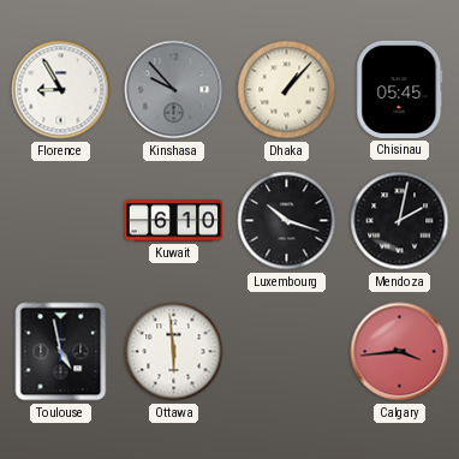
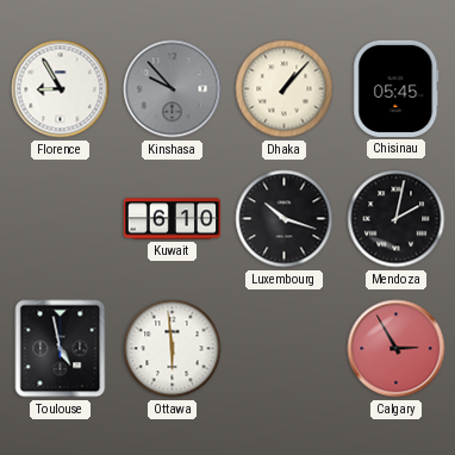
Calgary: 3:44 -> 2:55 (397, 349)
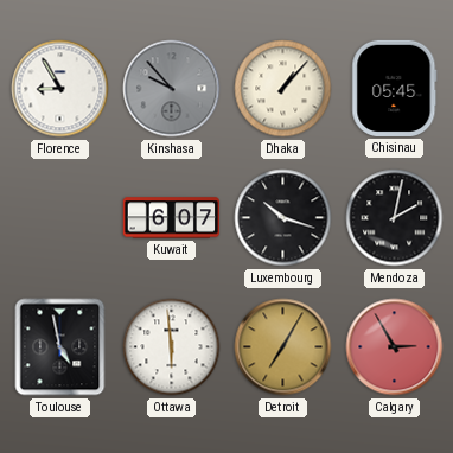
Kuwait: 6:10 -> 6:07 (171, 218)
Detroit: none -> 7:05 (283, 347)
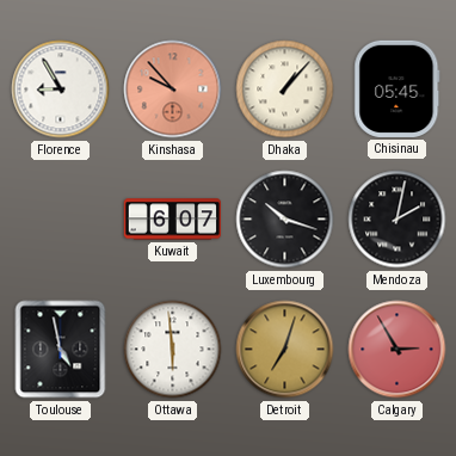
Kinshasa dial: grey -> salmon (173, 90)
Detroit: 7:05 -> 7:03 (285, 350)
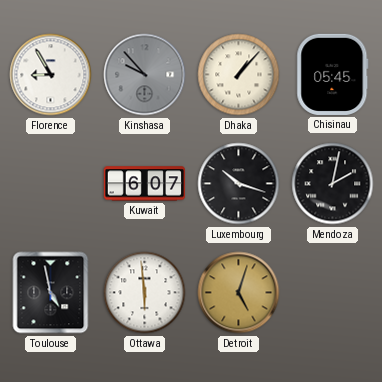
Kinshasa dial: salmon -> grey (145, 75)
Detroit: 7:03 -> 5:03 (239, 293)
Calgary: 2:55 -> none (398, 350)
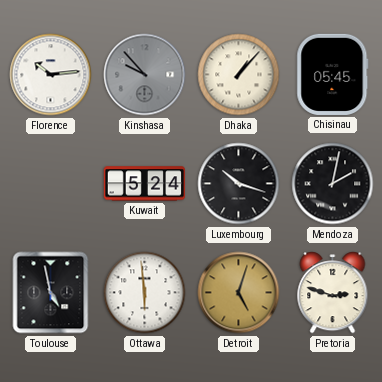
Florence: 8:55 -> 10:14 (51, 75)
Kuwait: 6:07 -> 5:24 (144, 184)
Pretoria: none -> 2:48 (333, 293)
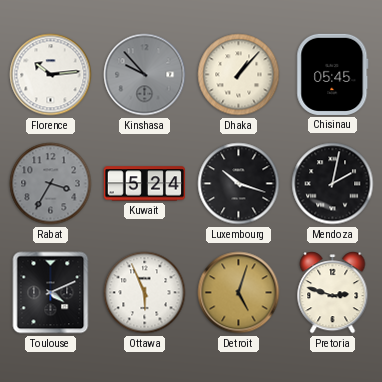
Rabat: none -> 3:35 (51, 184)
Toulouse: 4:58 -> 4:11 (51, 293)
Ottawa: 5:59 -> 5:56 (145, 293)
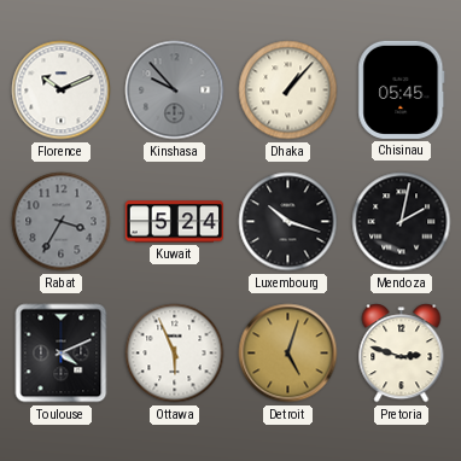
Florence: 10:14 -> 10:11 (62, 91)
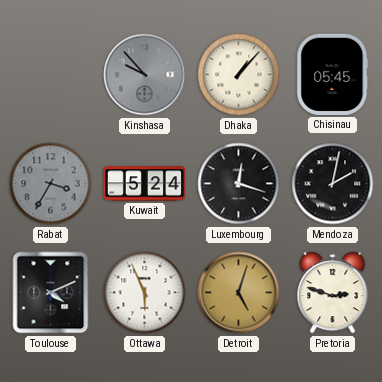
Florence: 10:11 -> none (62, 91)
Luxembourg: 10:18 -> 12:18 (239, 184)
